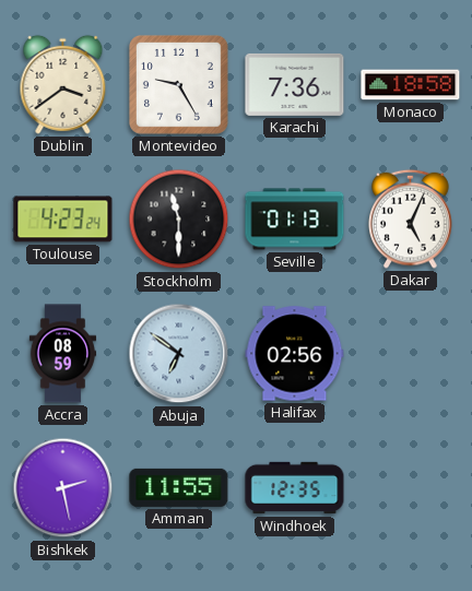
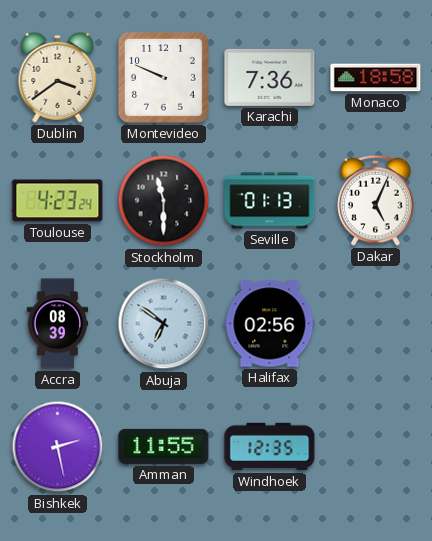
Montevideo: 9:25 -> 9:49 (163, 77)
Accra: 08:59 -> 08:39 (58, 324)
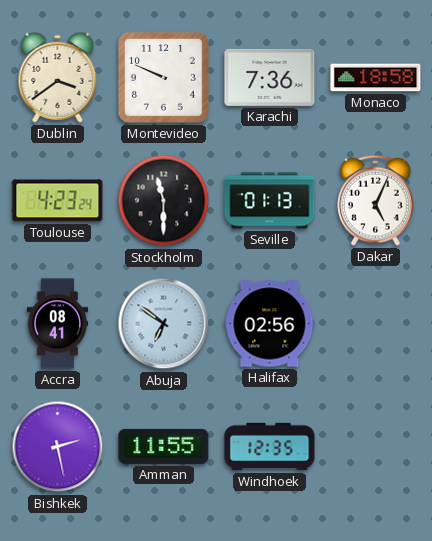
Accra: 08:39 -> 08:41 (58, 324)
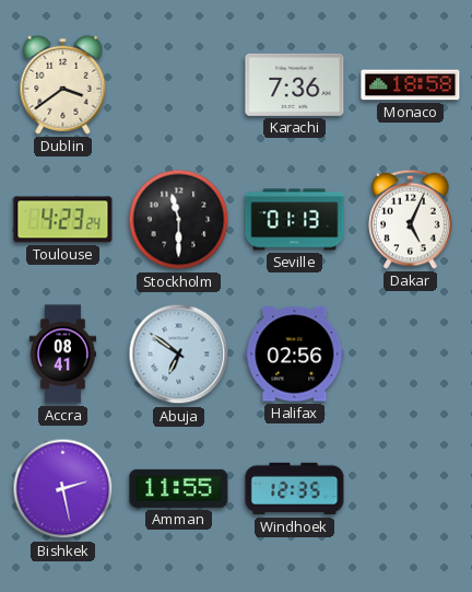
Montevideo: 9:49 -> none (163, 77)
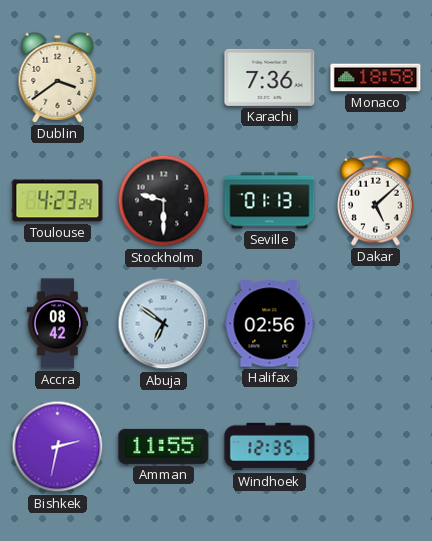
Stockholm: 11:30 -> 9:30 (164, 201)
Dakar: 5:04 -> 5:08 (376, 200)
Accra: 08:41 -> 08:42 (58, 324)
Bishkek: 2:28 -> 2:32 (58, 447)
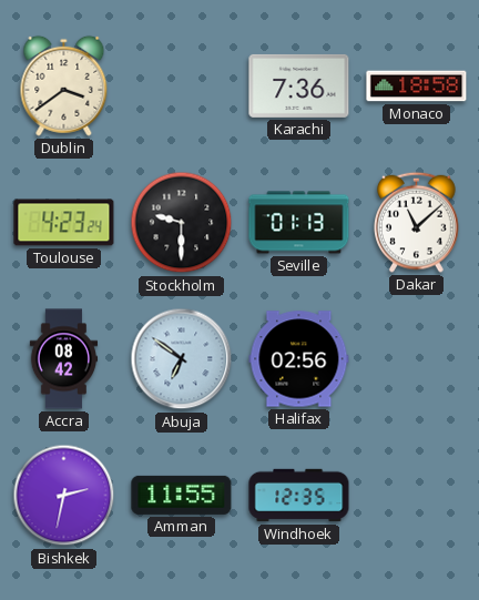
Dakar: 5:08 -> 11:08 (417, 222)
